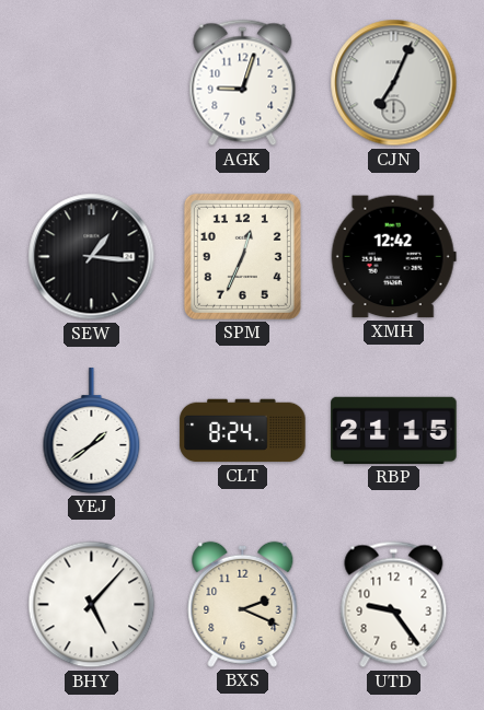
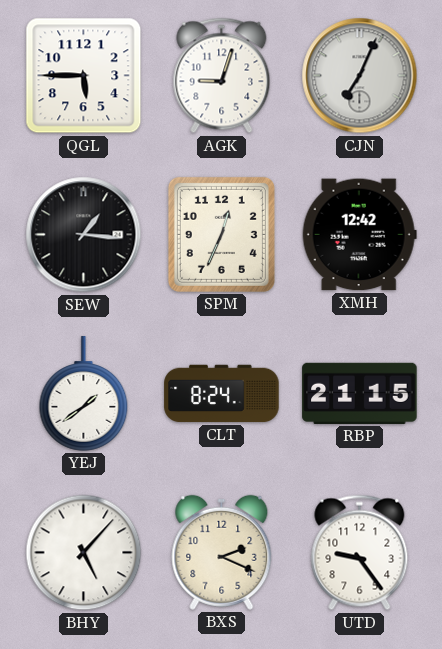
QGL: none -> 5:45 (84, 76)
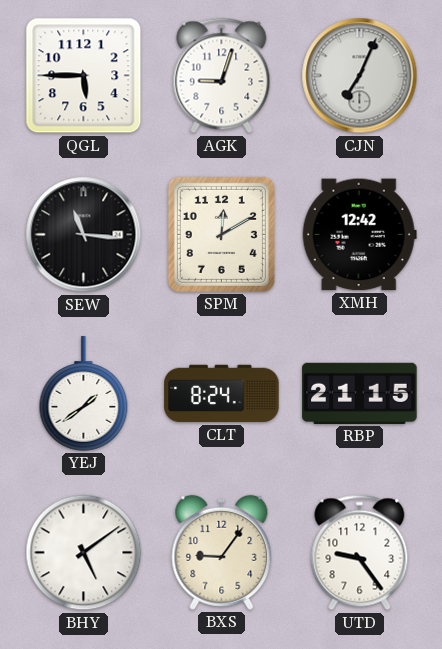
SEW: 1:16 -> 11:16 (84, 235)
SPM: 12:34 -> 12:10 (221, 234)
BHY: 5:07 -> 5:09 (84, 553)
BXS: 2:19 -> 9:06 (222, 552)
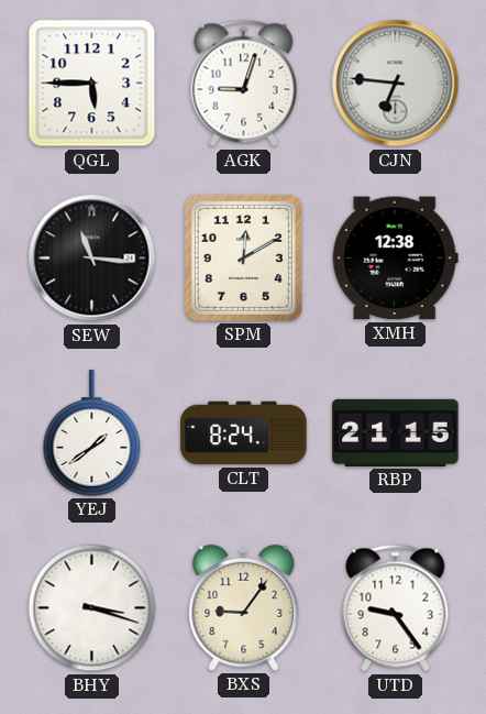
CJN: 7:04 -> 6:46 (396, 84)
XMH: 12:42 -> 12:38 (395, 259)
BHY: 5:09 -> 3:18 (92, 608)
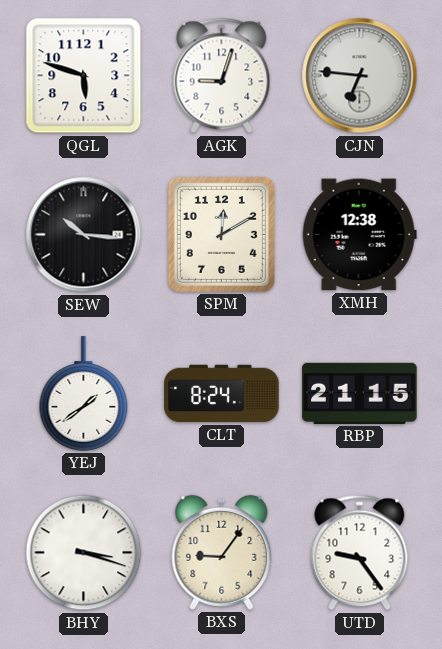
QGL: 5:45 -> 5:48 (84, 76)
SEW: 11:16 -> 10:16 (84, 235)
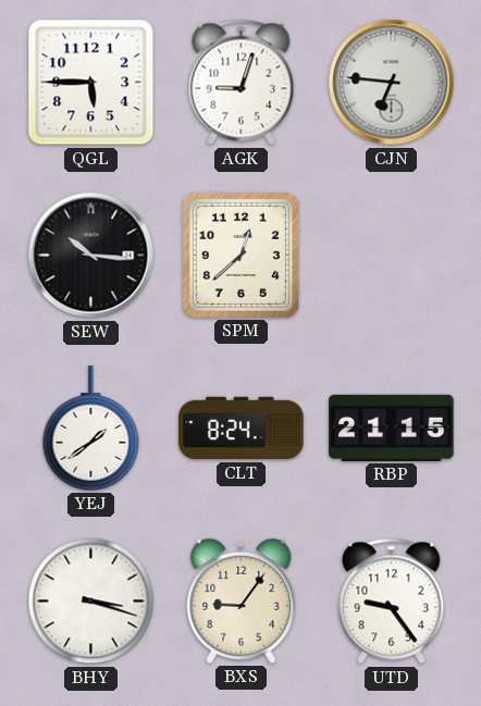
QGL: 5:48 -> 5:45 (91, 83)
SPM: 12:10 -> 12:38 (240, 255)
XMH: 12:38 -> none (359, 235)
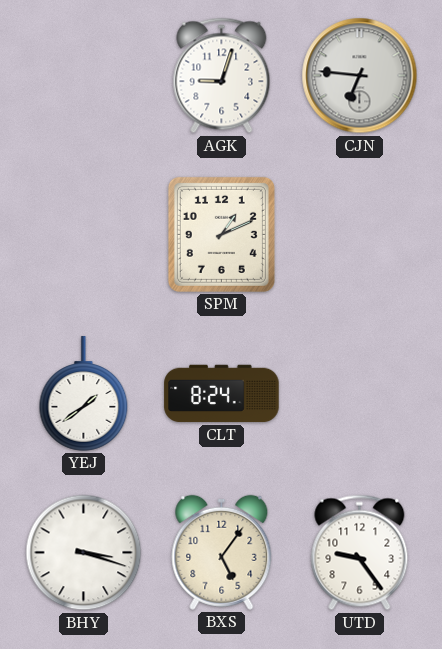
QGL: 5:45 -> none (91, 83)
SEW: 10:16 -> none (91, 256)
SPM: 12:38 -> 1:11 (221, 234)
RBP: 21:15 -> none (392, 428)
BXS: 9:06 -> 5:06 (222, 552)
